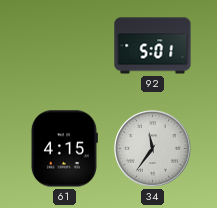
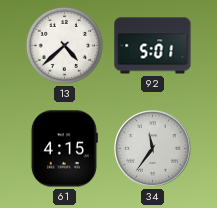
13: none -> 4:38 (64, 45)
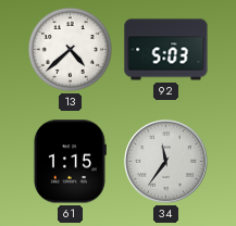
92: 5:01 -> 5:03 (166, 50)
61: 4:15 -> 1:15 (70, 162)
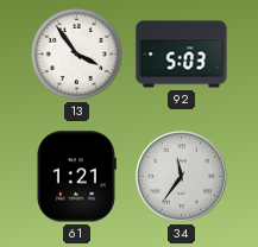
13: 4:38 -> 3:54 (76, 53)
61: 1:15 -> 1:21 (76, 177)
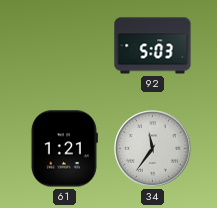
13: 3:54 -> none (76, 53)
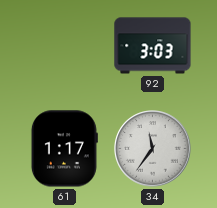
92: 5:03 -> 3:03 (153, 46)
61: 1:21 -> 1:17 (64, 149)
